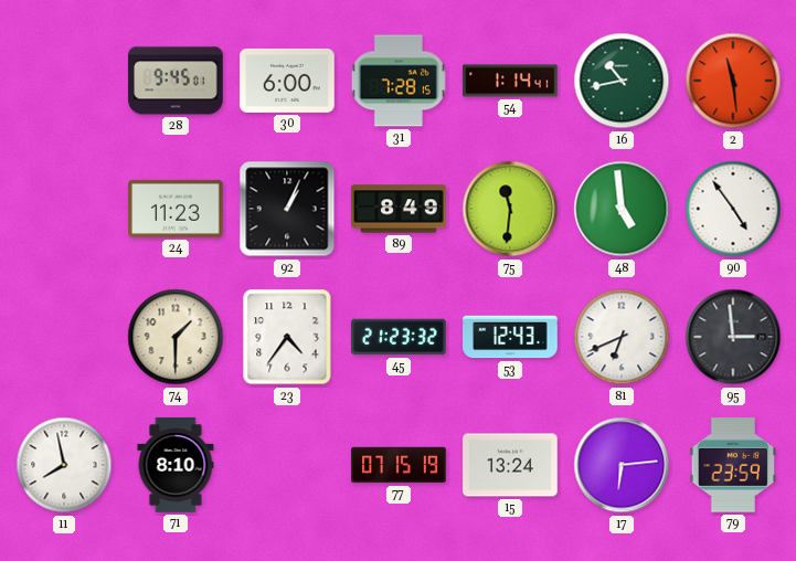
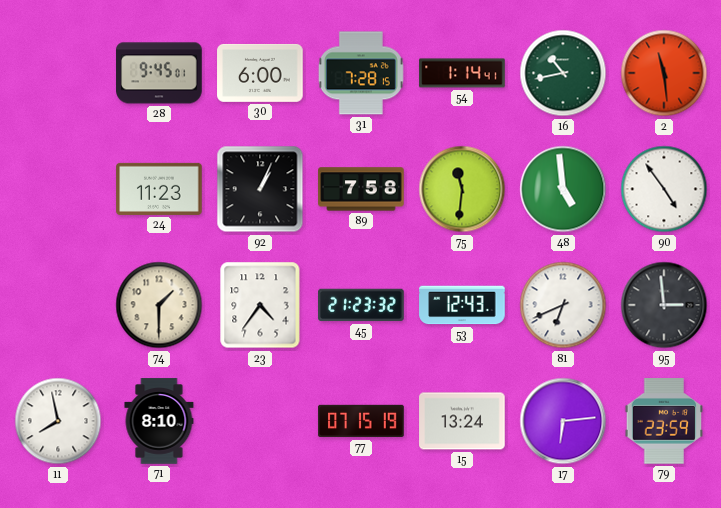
89: 8:49 -> 7:58 (361, 189)
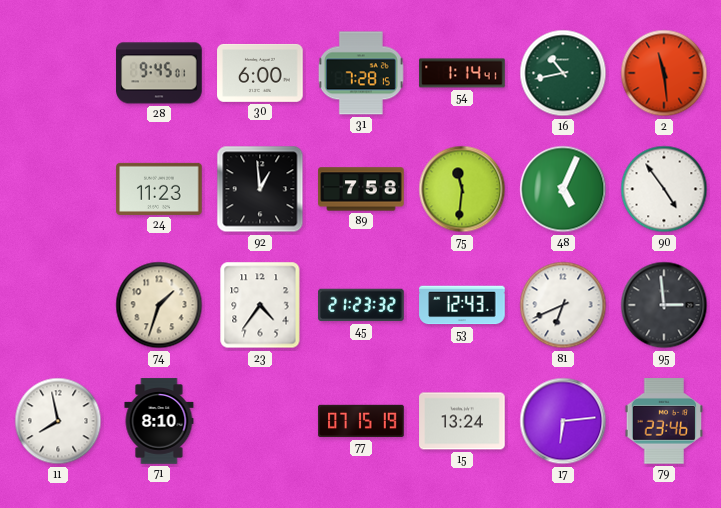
92: 1:04 -> 12:59 (260, 189)
48: 4:59 -> 5:04 (563, 189)
74: 1:30 -> 1:33 (159, 305)
79: 23:59 -> 23:46 (664, 421)
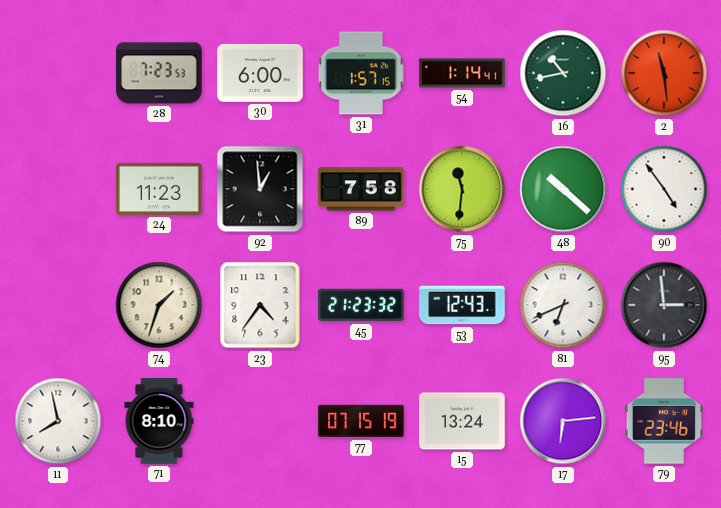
28: 9:45 -> 7:23 (159, 73)
31: 7:28 -> 1:57 (361, 73)
48: 5:04 -> 10:22 (563, 189)
